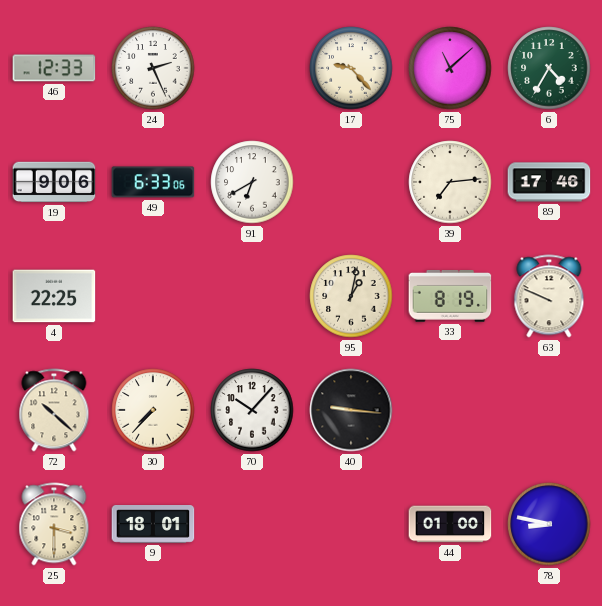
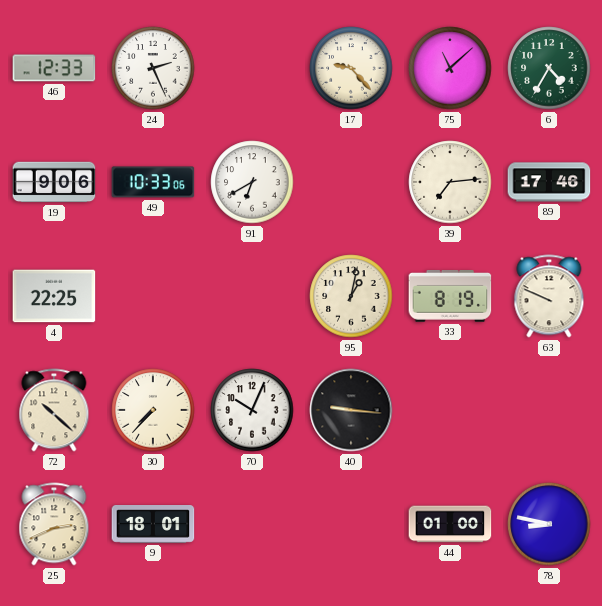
49: 6:33 -> 10:33 (153, 182)
70: 10:07 -> 10:04 (252, 410)
25: 3:30 -> 2:41 (54, 524)
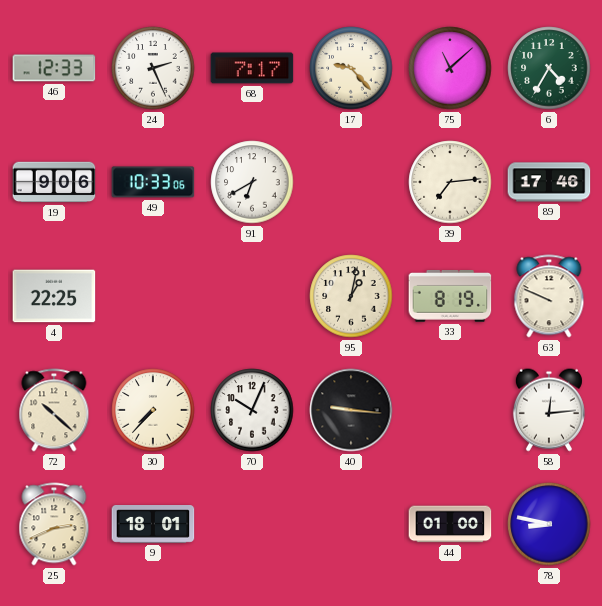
68: none -> 7:17 (252, 68)
58: none -> 12:14 (549, 410)
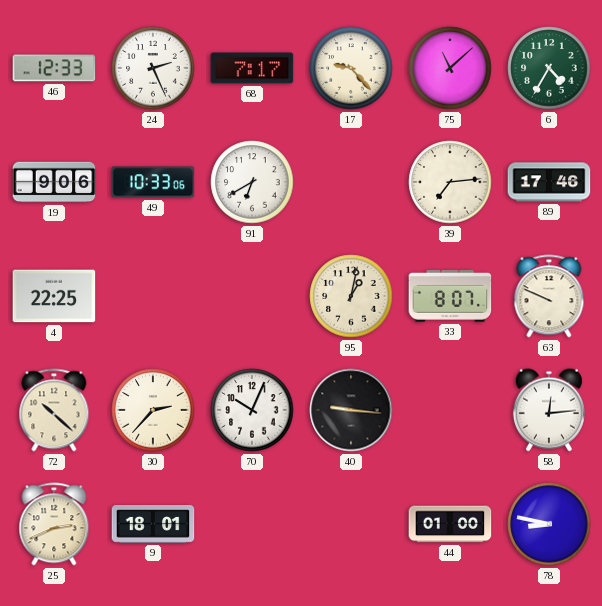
33: 8:19 -> 8:07 (450, 297)
30: 7:37 -> 2:37 (153, 410)
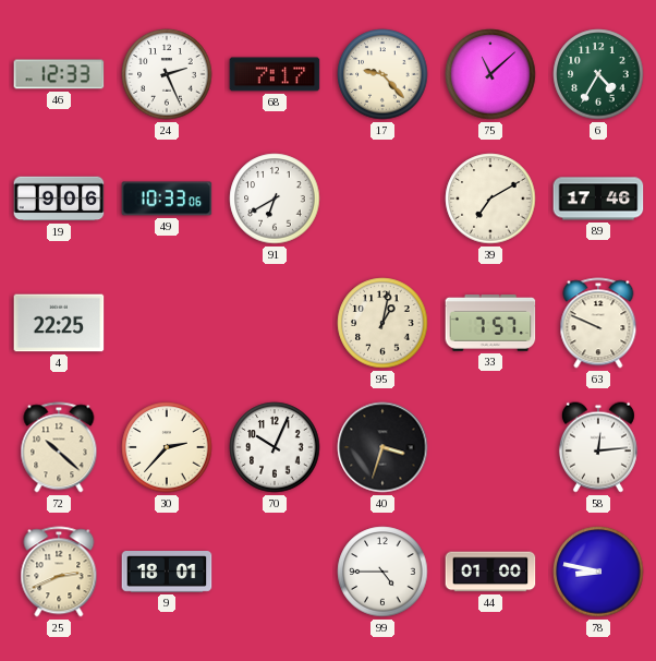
39: 7:14 -> 7:10 (490, 199)
33: 8:07 -> 7:57 (490, 324)
40: 9:16 -> 3:33 (382, 447)
99: none -> 4:45 (382, 572)
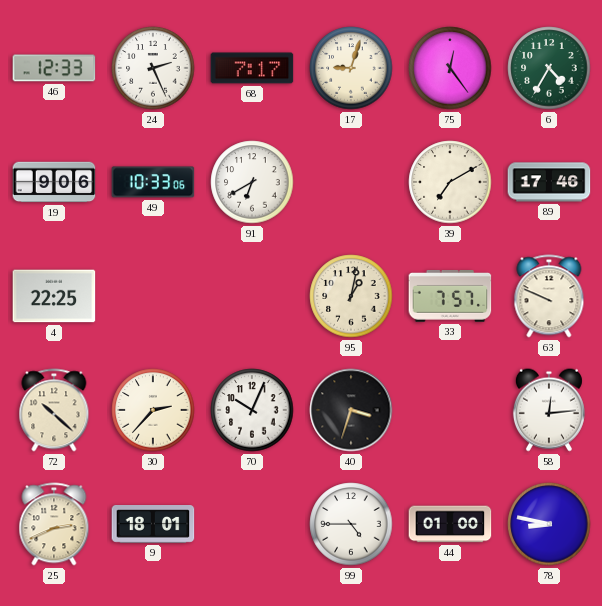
17: 9:23 -> 9:03 (351, 68)
75: 11:08 -> 12:24 (450, 68)
